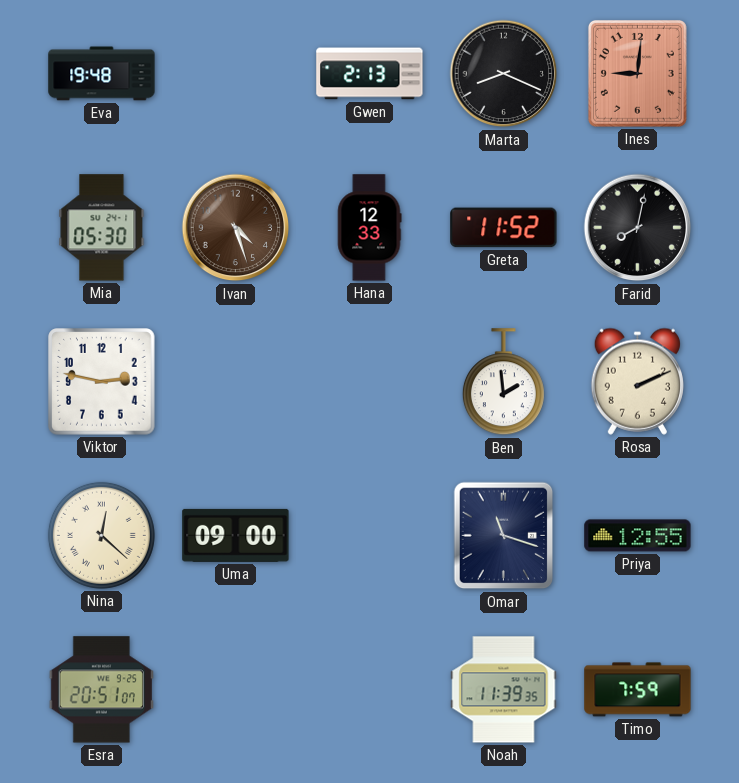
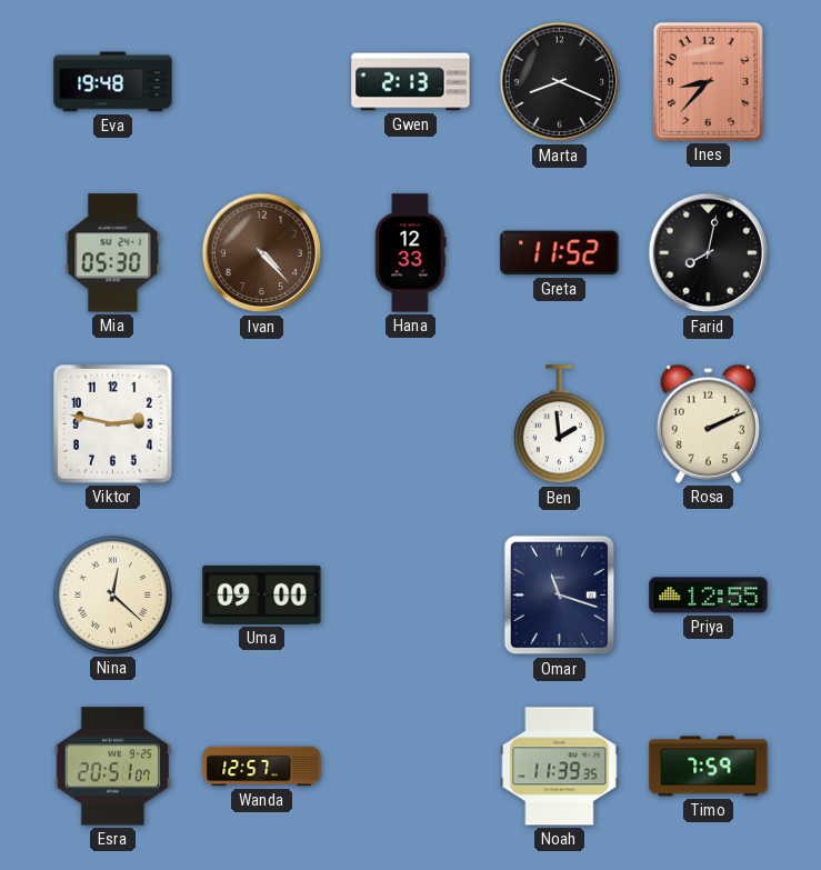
Ines: 9:01 -> 8:37 (708, 81)
Ivan: 4:27 -> 4:23 (262, 253)
Wanda: none -> 12:57 (262, 767)
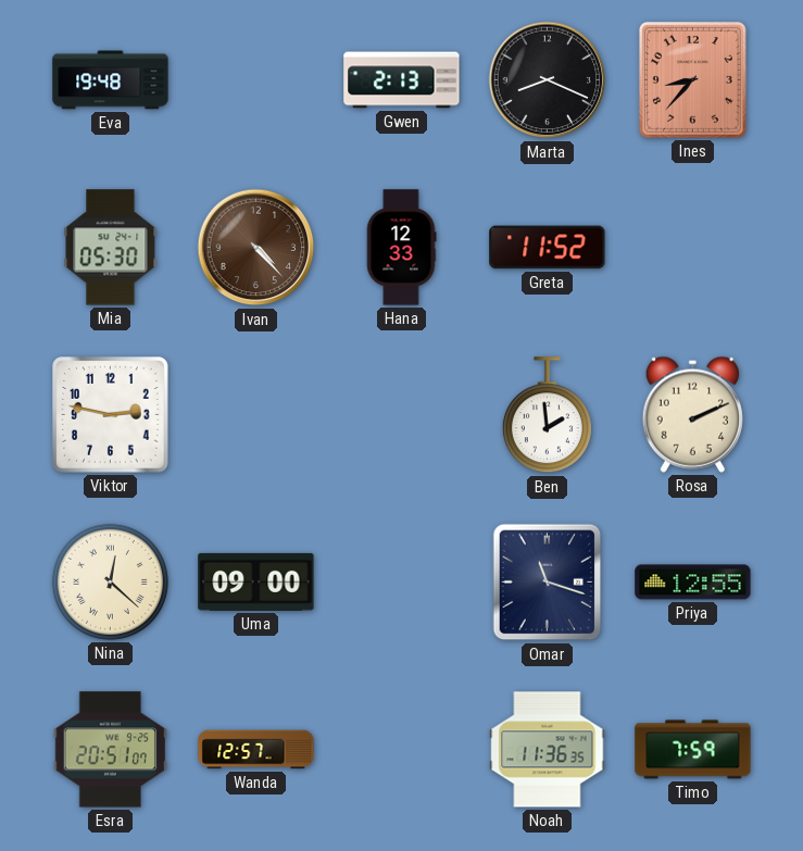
Farid: 8:02 -> none (709, 253)
Noah: 11:39 -> 11:36 (548, 750)
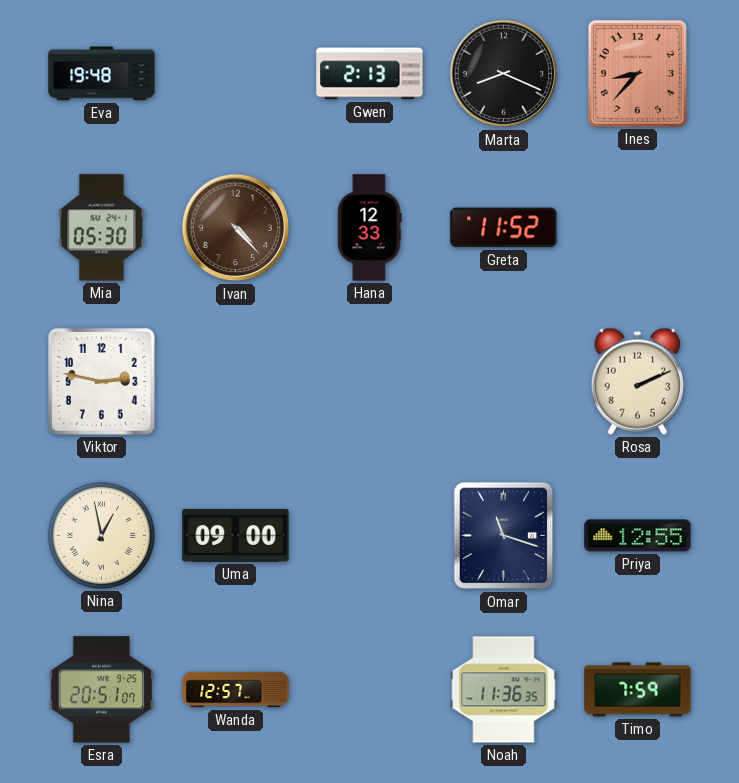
Ben: 1:59 -> none (547, 415)
Nina: 12:22 -> 12:58 (101, 535)
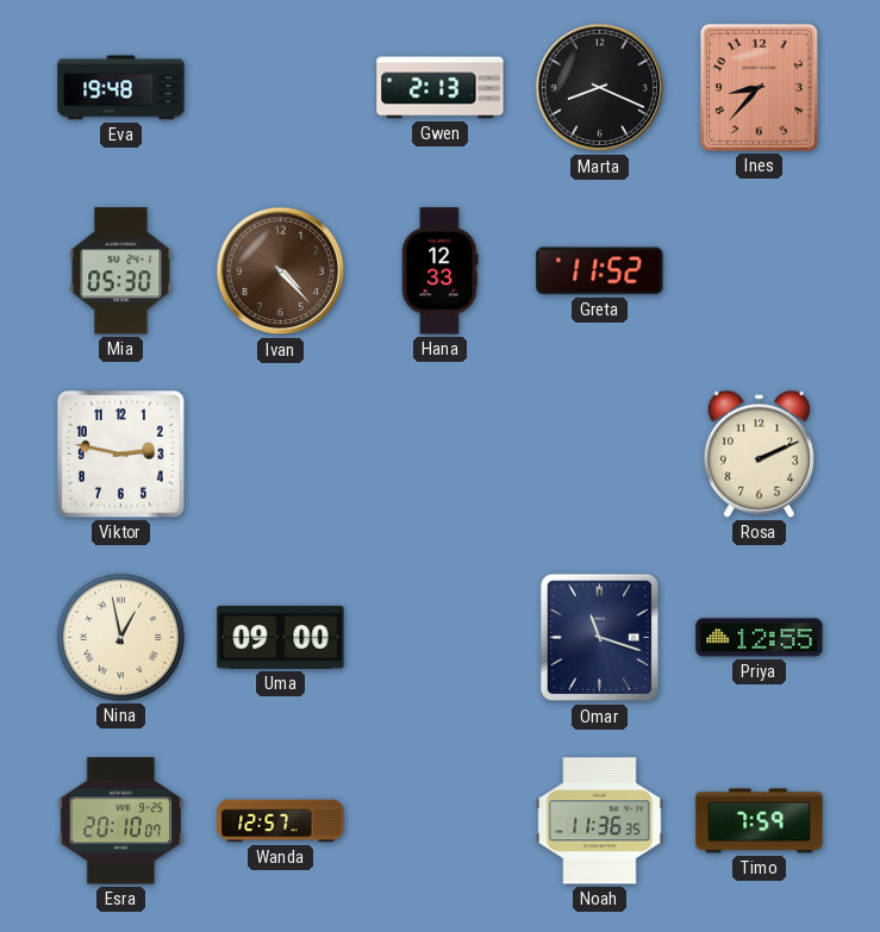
Esra: 20:51 -> 20:10 (120, 821)
